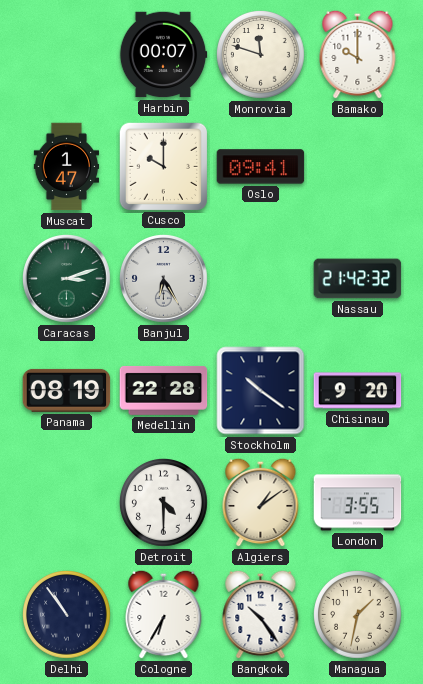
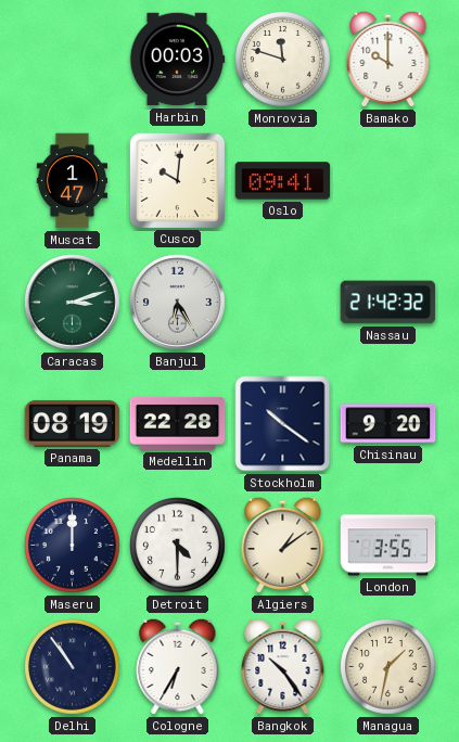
Harbin: 00:07 -> 00:03 (177, 60)
Cusco: 10:00 -> 10:01 (177, 180)
Maseru: none -> 12:00 (73, 546)
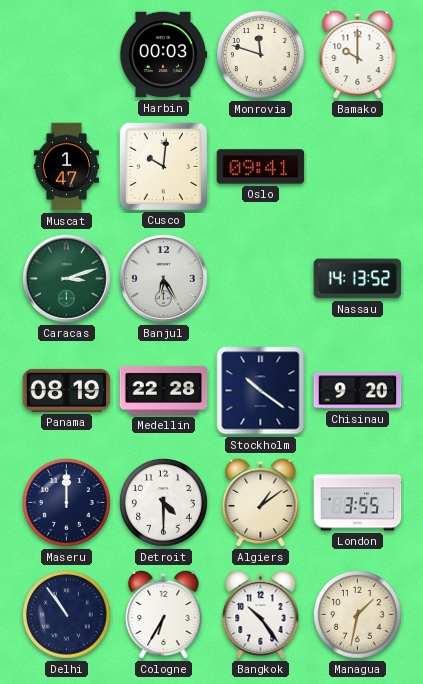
Nassau: 21:42 -> 14:13 (358, 279)
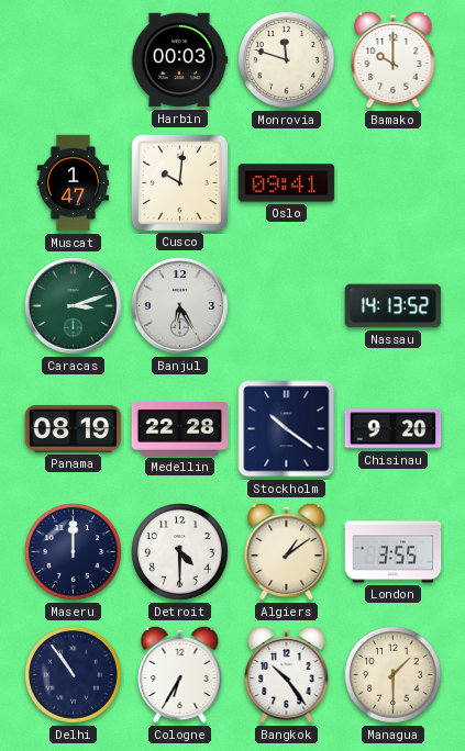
Managua: 1:32 -> 1:30 (394, 675)
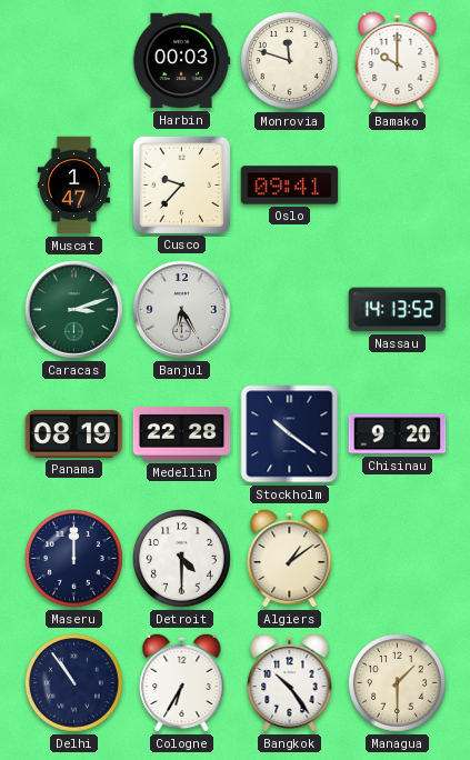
Cusco: 10:01 -> 9:37 (181, 184)
London: 3:55 -> none (394, 552)
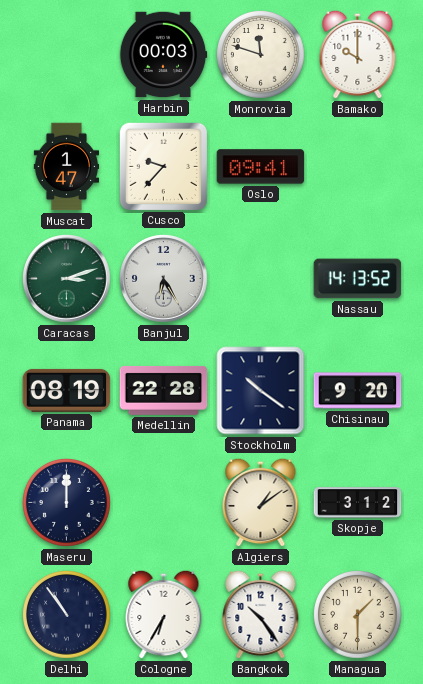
Detroit: 4:30 -> none (182, 559)
Skopje: none -> 3:12 (358, 503)
